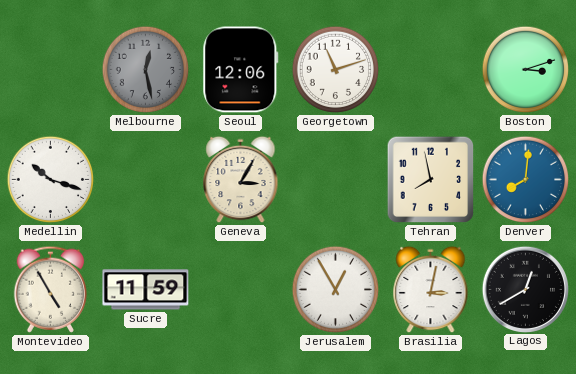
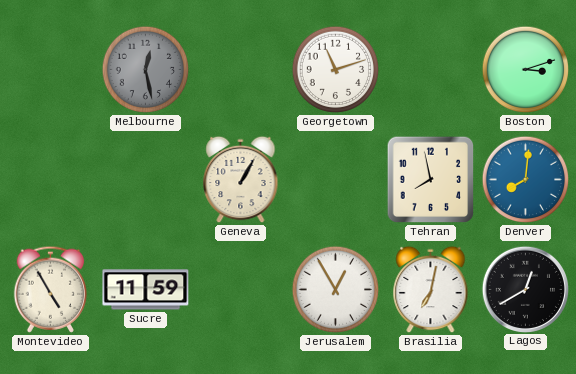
Seoul: 12:06 -> none (241, 70)
Medellin: 10:18 -> none (51, 180)
Geneva: 3:05 -> 1:05 (241, 180)
Brasilia: 3:02 -> 7:02 (431, 290)
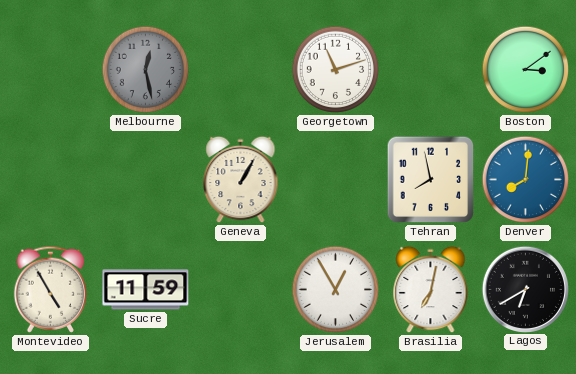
Boston: 3:12 -> 3:09 (526, 70)
Lagos: 12:40 -> 6:40 (525, 289)
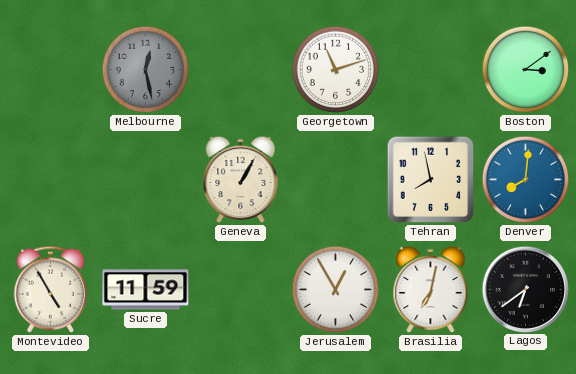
Lagos: 6:40 -> 6:39 (525, 289)
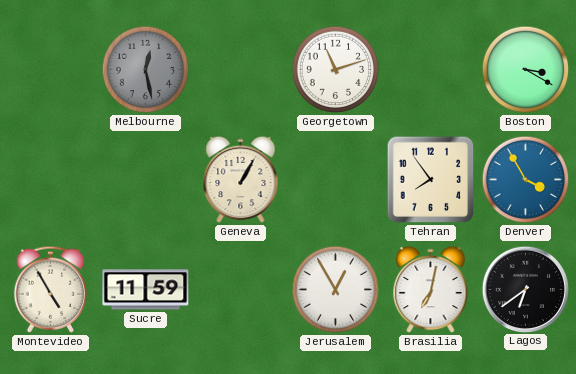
Boston: 3:09 -> 3:20 (526, 70)
Tehran: 7:58 -> 7:54 (431, 180)
Denver: 8:01 -> 3:55 (526, 180)
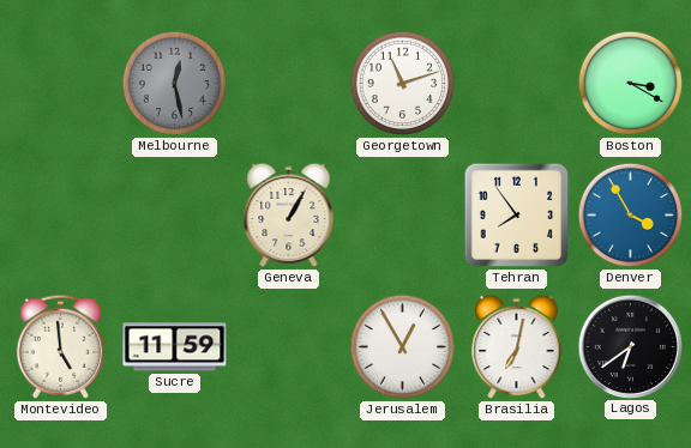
Montevideo: 4:55 -> 4:59 (61, 346)
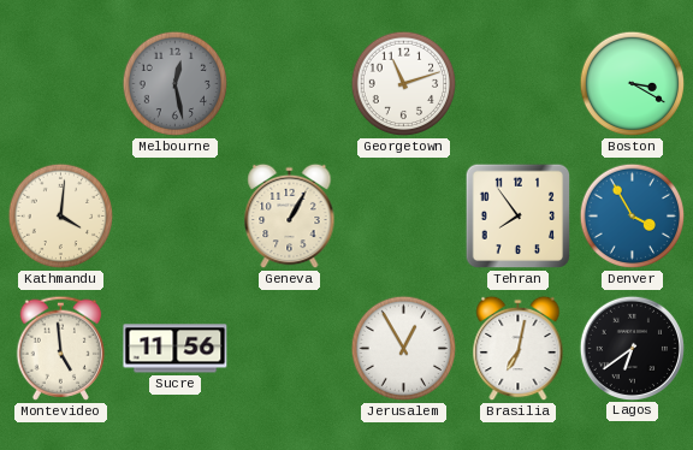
Kathmandu: none -> 4:01 (61, 217)
Sucre: 11:59 -> 11:56 (176, 349)
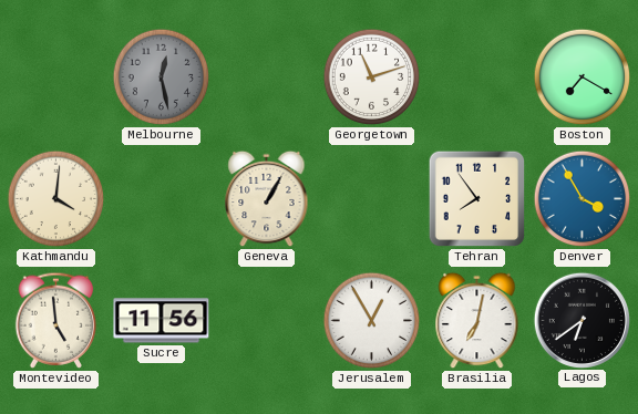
Boston: 3:20 -> 7:20 (583, 77)
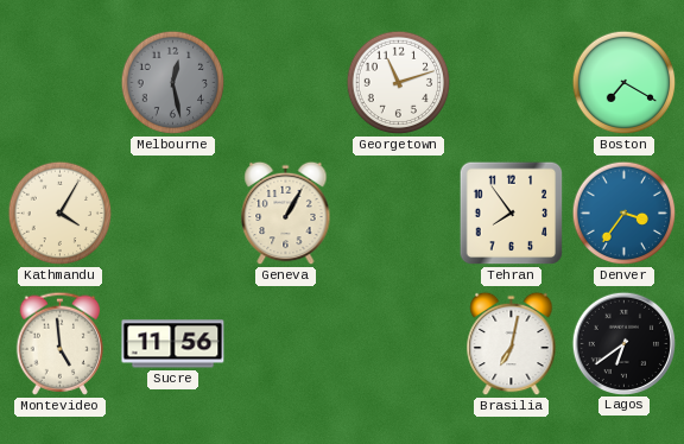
Kathmandu: 4:01 -> 4:05 (61, 214)
Denver: 3:55 -> 3:36 (625, 214)
Jerusalem: 12:55 -> none (372, 321)
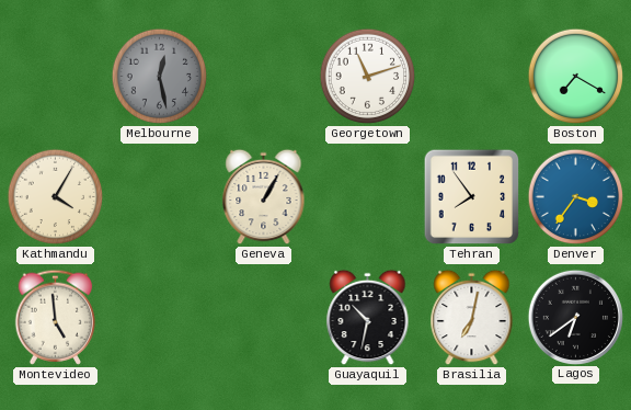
Sucre: 11:56 -> none (173, 344)
Guayaquil: none -> 10:32 (368, 318)
